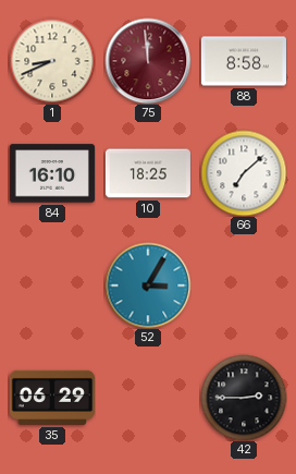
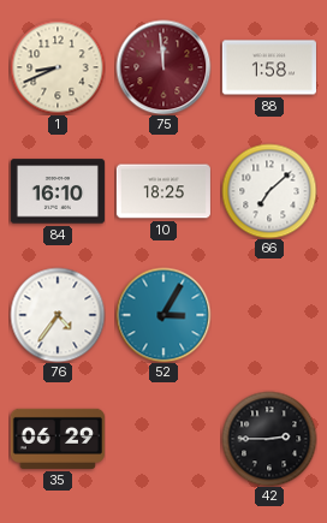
88: 8:58 -> 1:58 (269, 67)
76: none -> 4:36 (58, 315)
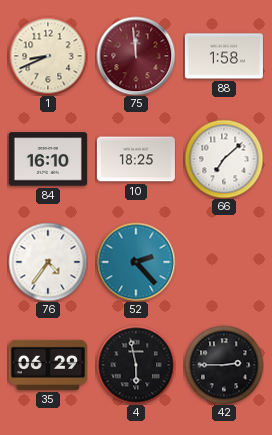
52: 3:05 -> 2:23 (136, 262)
4: none -> 5:58 (136, 365)
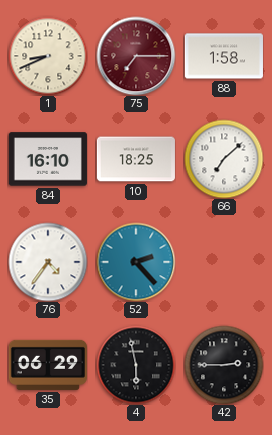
75: 11:59 -> 7:15 (136, 56)
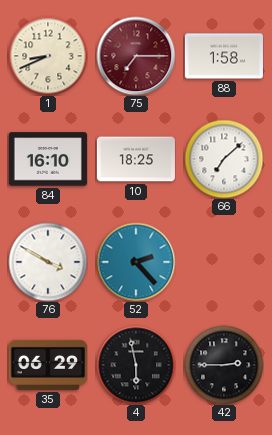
76: 4:36 -> 3:50 (48, 262)
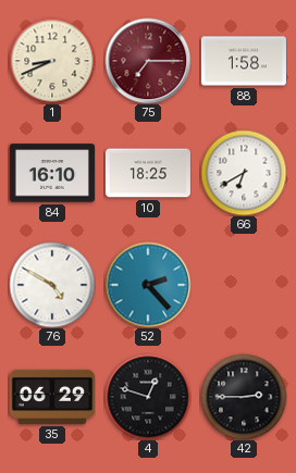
66: 7:08 -> 6:40 (244, 173)
76: 3:50 -> 4:50 (52, 285)
4: 5:58 -> 12:48 (148, 397)
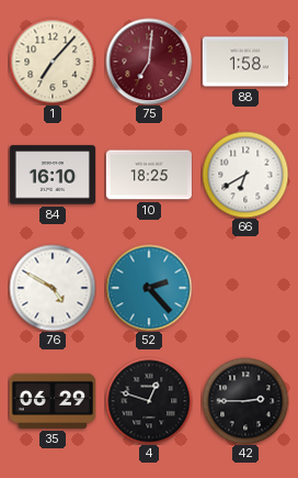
1: 8:41 -> 7:07 (53, 62)
75: 7:15 -> 7:01 (149, 62)
